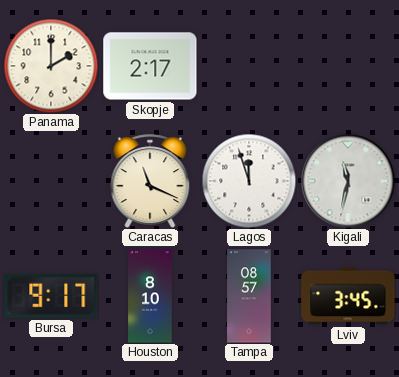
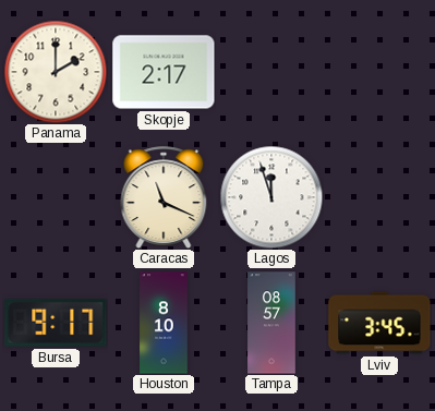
Kigali: 11:32 -> none (348, 181)
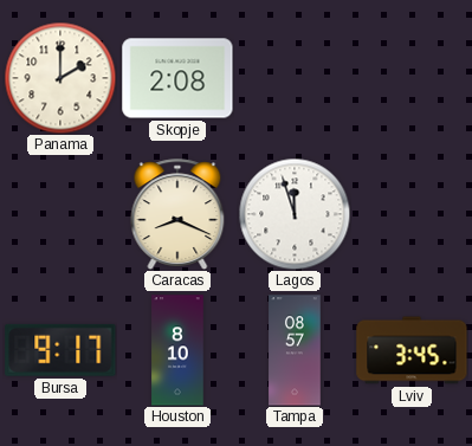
Skopje: 2:17 -> 2:08 (177, 78)
Caracas: 11:19 -> 8:19 (177, 214)
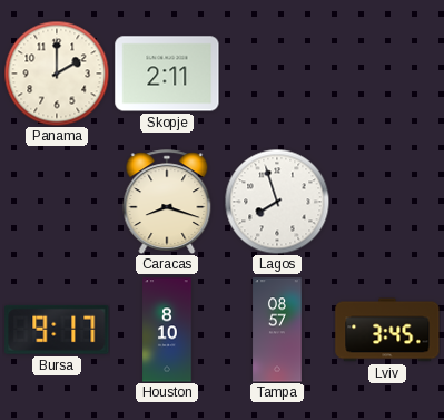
Skopje: 2:08 -> 2:11 (167, 74)
Caracas: 8:19 -> 8:18 (167, 202)
Lagos: 11:57 -> 7:57 (277, 202)
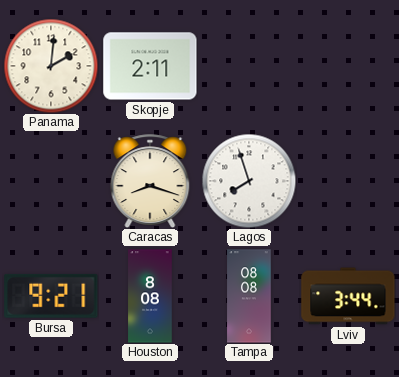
Panama: 2:00 -> 2:01 (51, 66)
Bursa: 9:17 -> 9:21 (51, 296)
Houston: 8:10 -> 8:08 (150, 296)
Tampa: 08:57 -> 08:08 (249, 296)
Lviv: 3:45 -> 3:44 (348, 296)
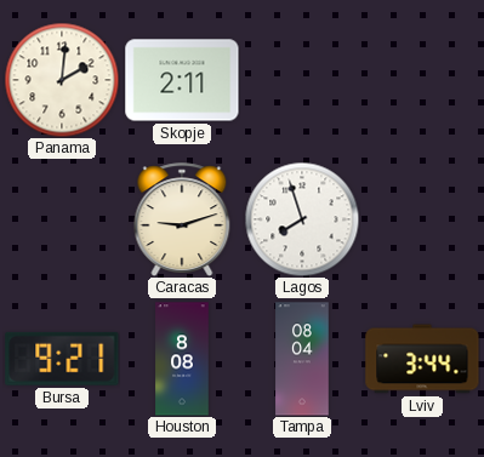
Caracas: 8:18 -> 9:12 (182, 219)
Tampa: 08:08 -> 08:04 (302, 359)
